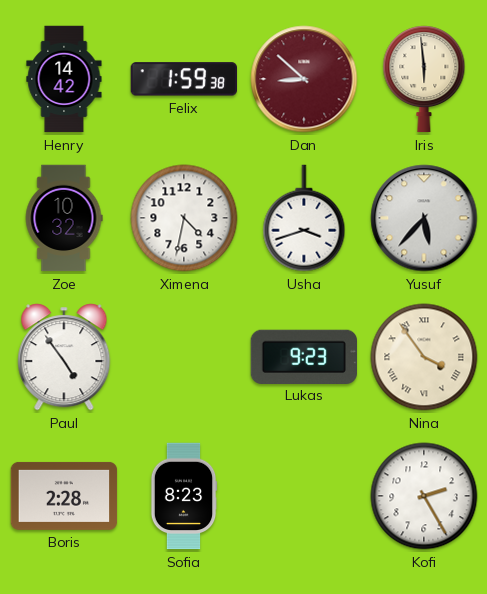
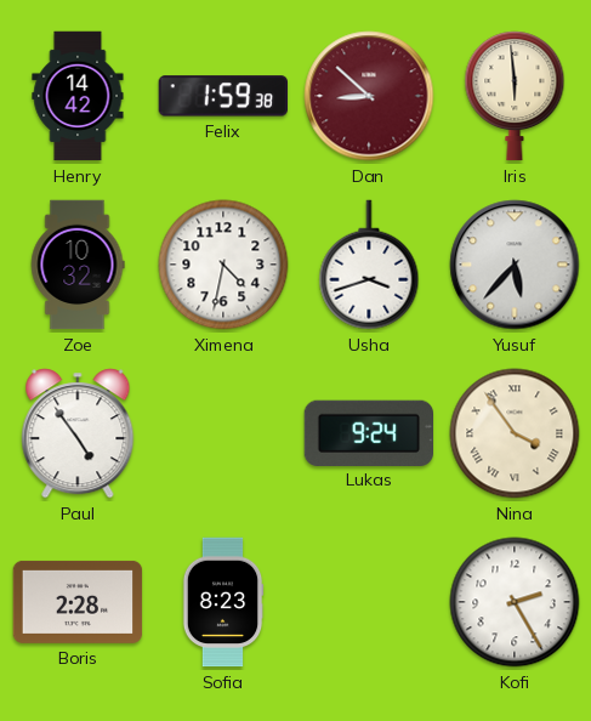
Lukas: 9:23 -> 9:24 (368, 432)
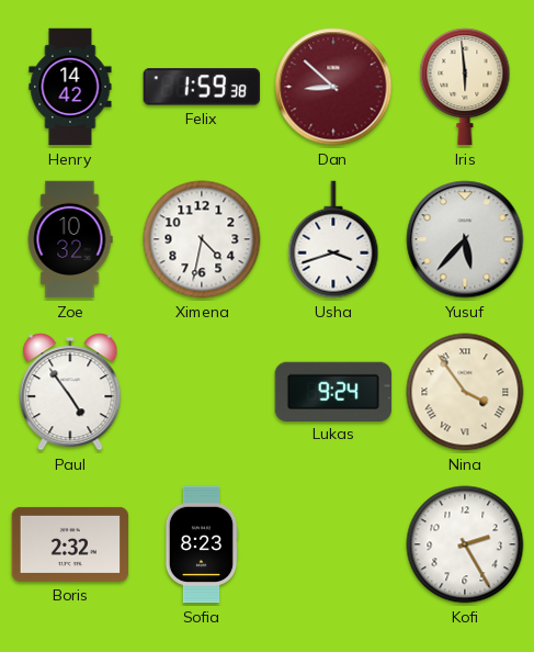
Boris: 2:28 -> 2:32 (70, 544)
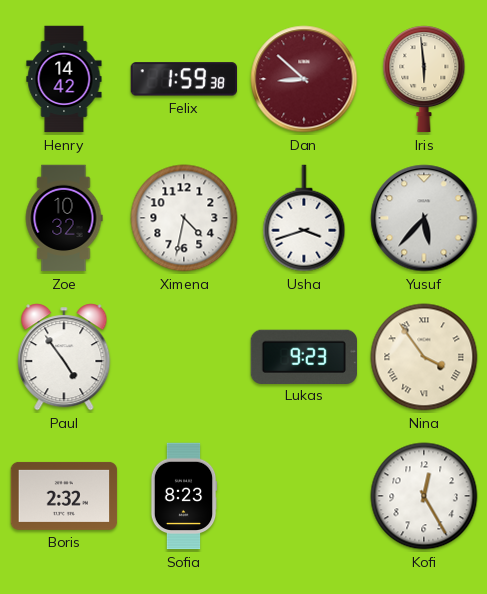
Lukas: 9:24 -> 9:23 (303, 356)
Kofi: 2:25 -> 12:25 (424, 496)
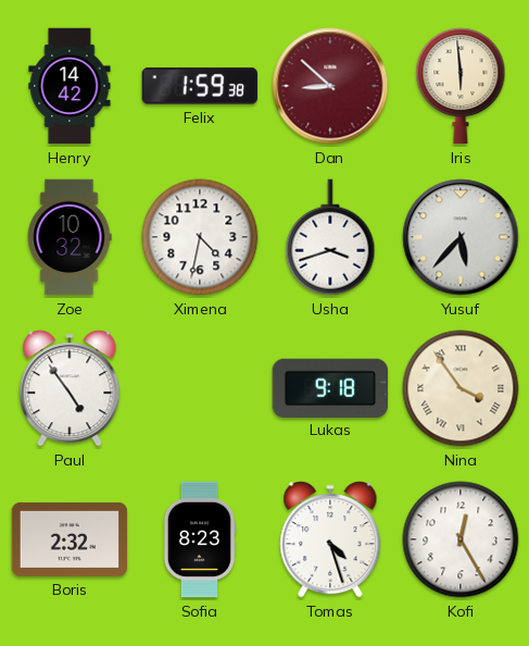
Lukas: 9:23 -> 9:18 (329, 387)
Tomas: none -> 4:27 (330, 539)
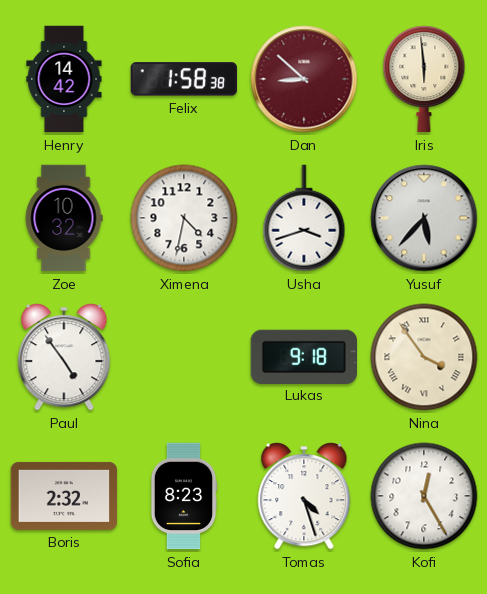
Felix: 1:59 -> 1:58 (183, 79)
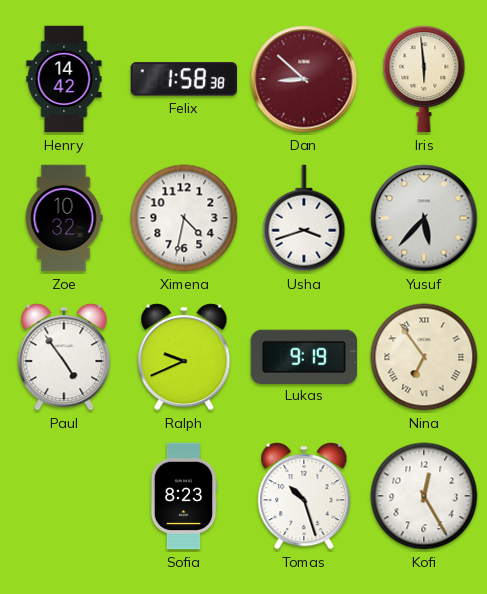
Ralph: none -> 9:41 (184, 357)
Lukas: 9:18 -> 9:19 (303, 356)
Nina: 3:54 -> 6:54 (424, 357)
Boris: 2:32 -> none (64, 496)
Tomas: 4:27 -> 10:27 (304, 496)
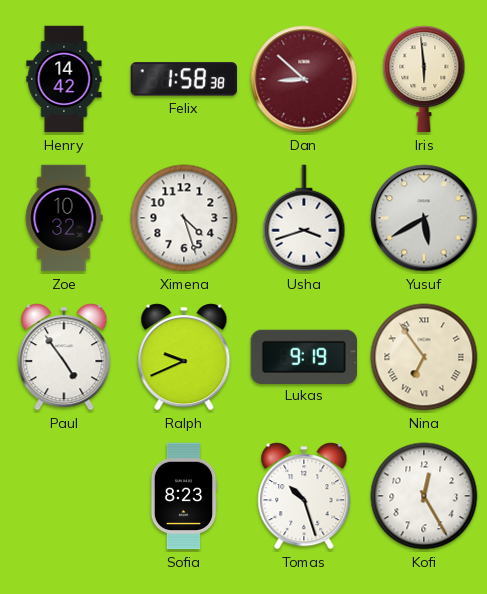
Ximena: 4:32 -> 4:27 (184, 218)
Yusuf: 5:37 -> 5:40 (424, 218)
